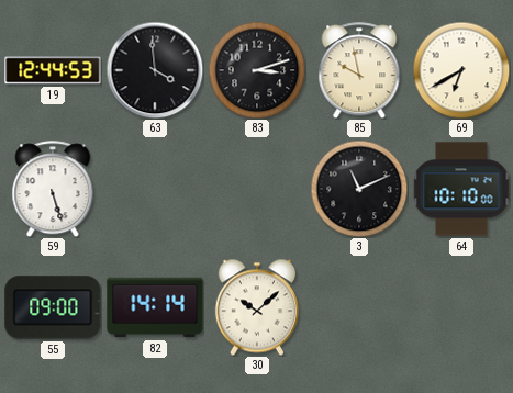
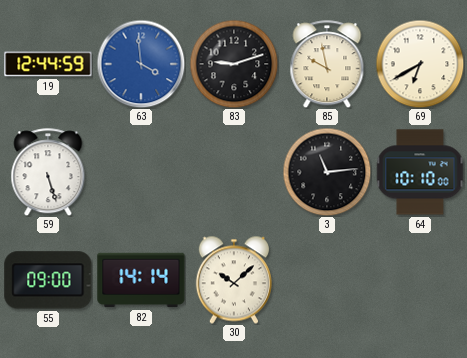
19: 12:44:53 -> 12:44:59 (48, 64)
63 dial: black -> blue (141, 64)
83: 3:12 -> 9:12 (234, 64)
3: 11:11 -> 11:14 (327, 172)
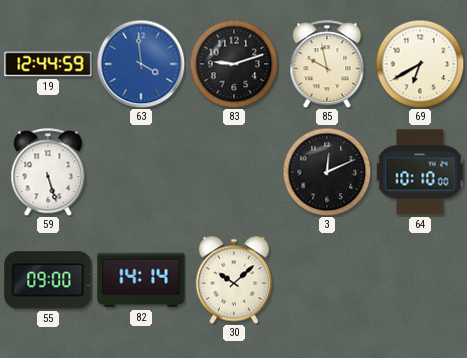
3: 11:14 -> 12:11 (327, 172)
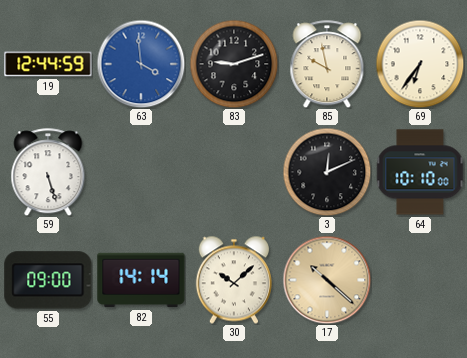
69: 6:40 -> 6:36 (420, 64)
17: none -> 10:22 (327, 280)
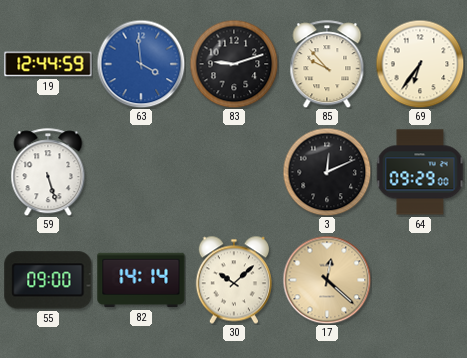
85: 9:58 -> 9:53 (327, 64)
64: 10:10 -> 09:29 (420, 172)
17: 10:22 -> 12:22 (327, 280)
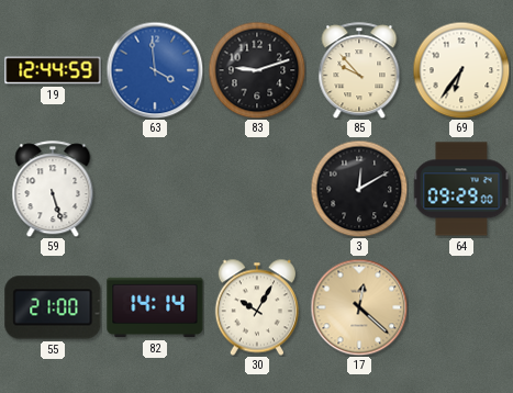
3: 12:11 -> 12:10 (359, 189)
55: 09:00 -> 21:00 (53, 307)
30: 10:08 -> 10:05 (257, 307)
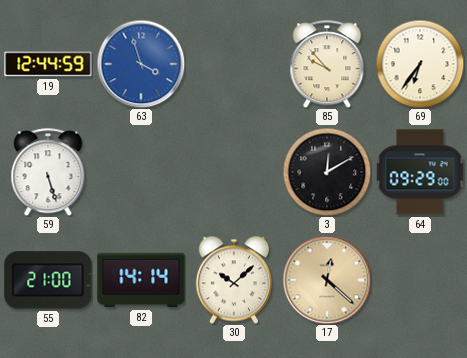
63: 3:59 -> 3:57 (141, 64)
83: 9:12 -> none (257, 70)
30: 10:05 -> 10:08 (234, 280)
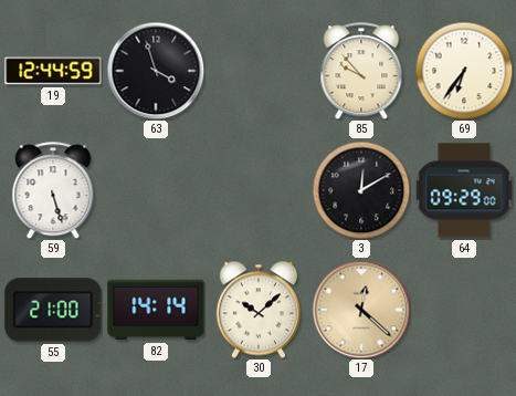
63 dial: blue -> black (156, 71)
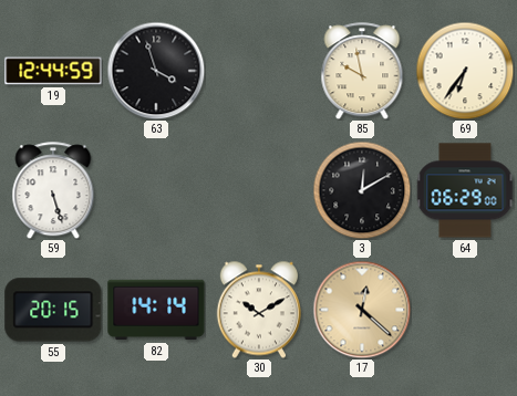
85: 9:53 -> 9:58 (362, 71)
64: 09:29 -> 06:29 (465, 190)
55: 21:00 -> 20:15 (53, 310)
30: 10:08 -> 10:10 (259, 310)
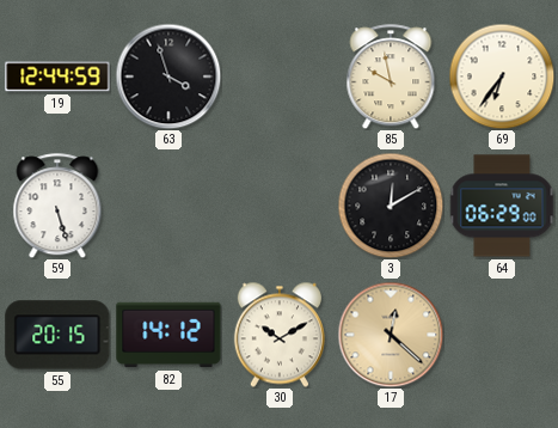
82: 14:14 -> 14:12 (168, 335)
